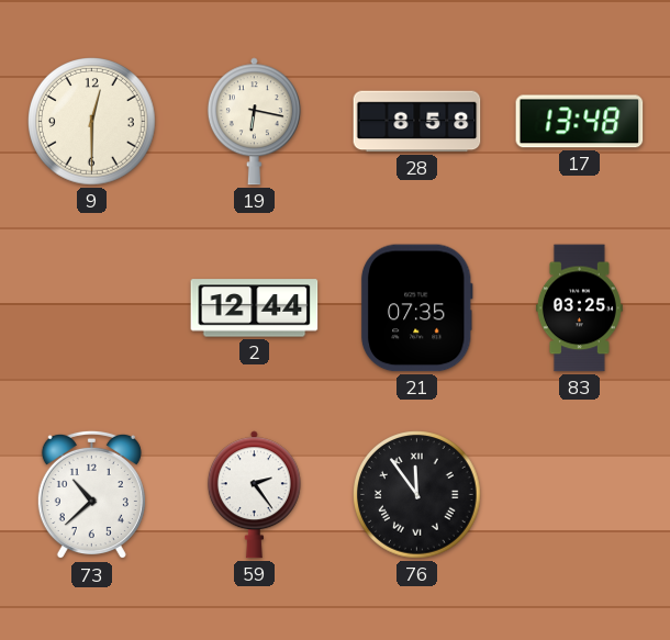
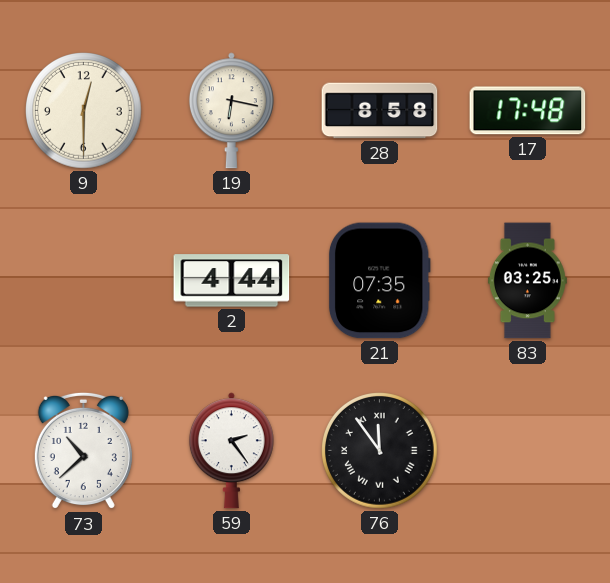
17: 13:48 -> 17:48 (528, 111)
2: 12:44 -> 4:44 (232, 281)
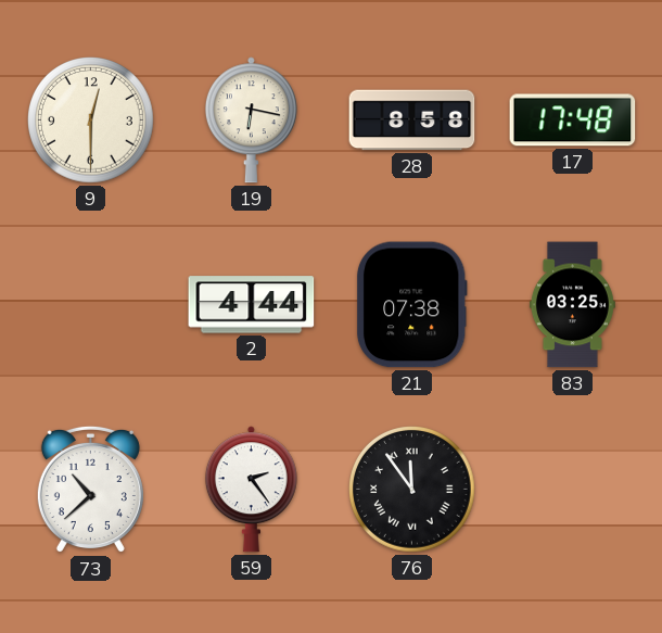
21: 07:35 -> 07:38 (411, 305)
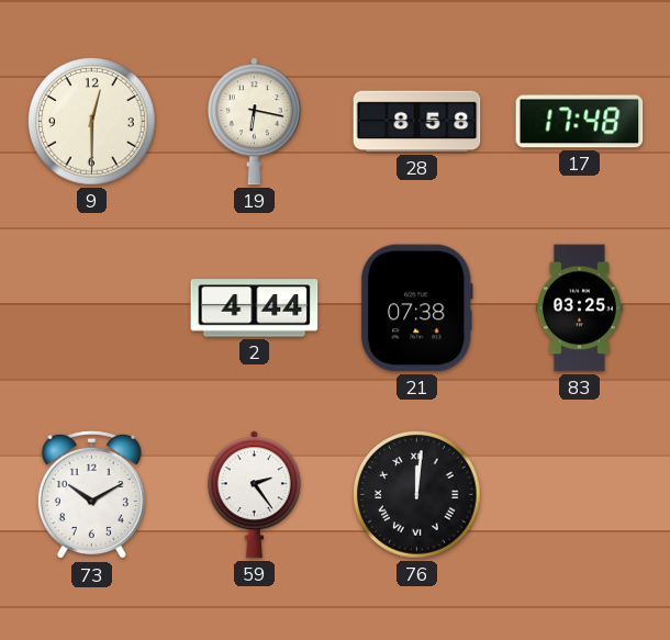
73: 10:38 -> 10:10 (91, 495)
76: 11:54 -> 12:01 (417, 495)
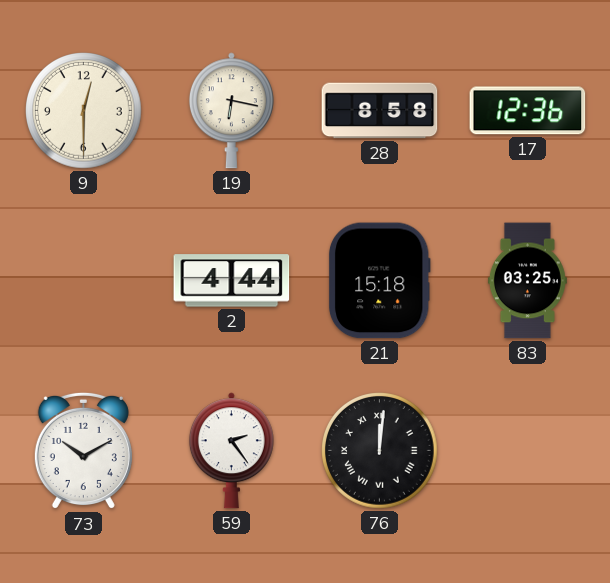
17: 17:48 -> 12:36 (528, 111)
21: 07:38 -> 15:18 (379, 281)
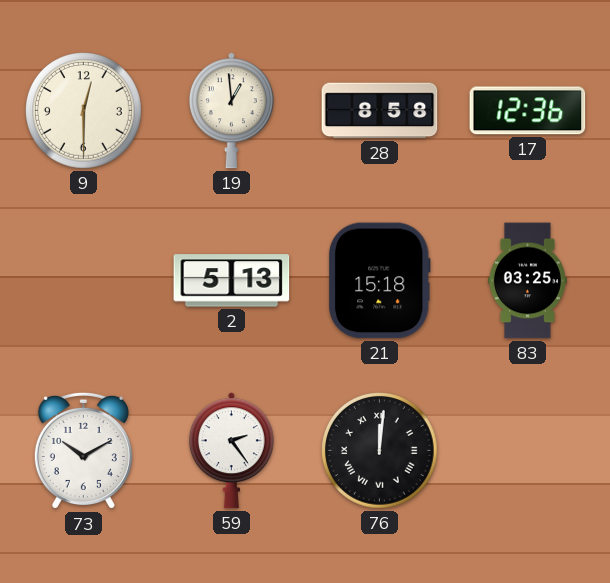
19: 6:17 -> 12:59 (231, 111)
2: 4:44 -> 5:13 (232, 281)
